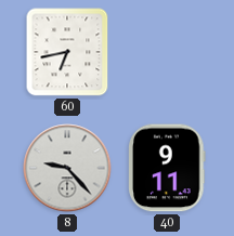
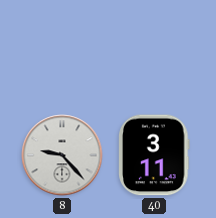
60: 6:43 -> none (67, 52)
40: 9:11 -> 3:11 (154, 155)
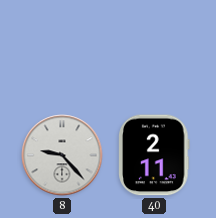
40: 3:11 -> 2:11 (154, 155)
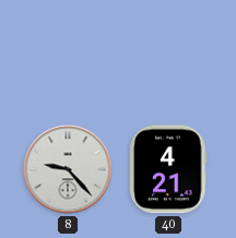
40: 2:11 -> 4:21 (168, 169)
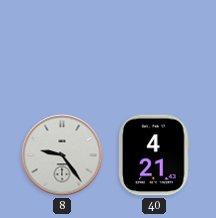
8: 9:23 -> 9:24 (62, 155)
